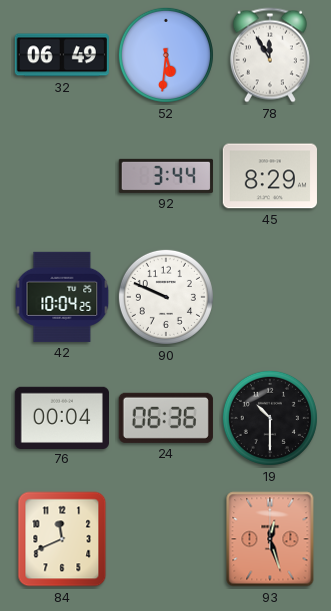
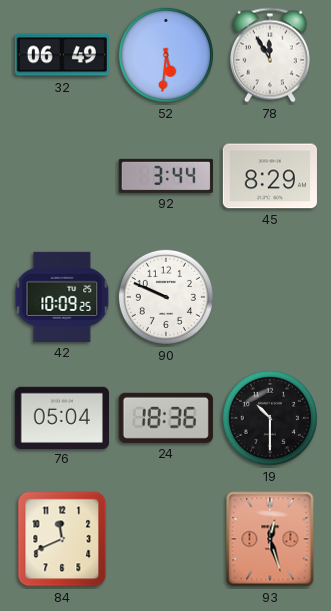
42: 10:04 -> 10:09 (62, 297)
76: 00:04 -> 05:04 (61, 417)
24: 06:36 -> 18:36 (166, 418)
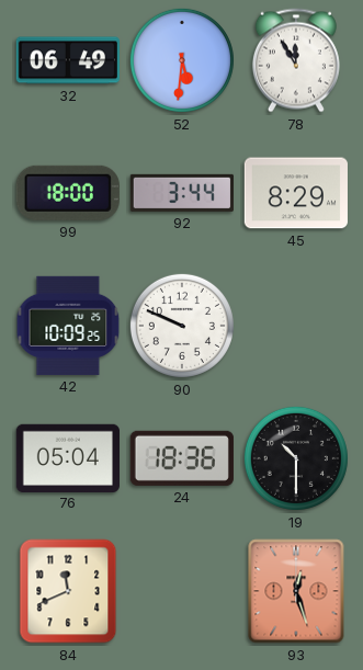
99: none -> 18:00 (68, 193)
